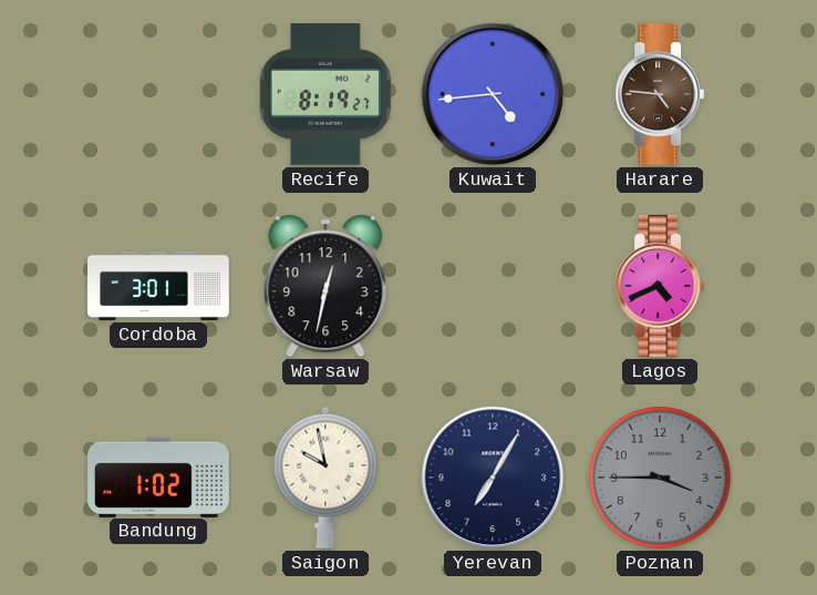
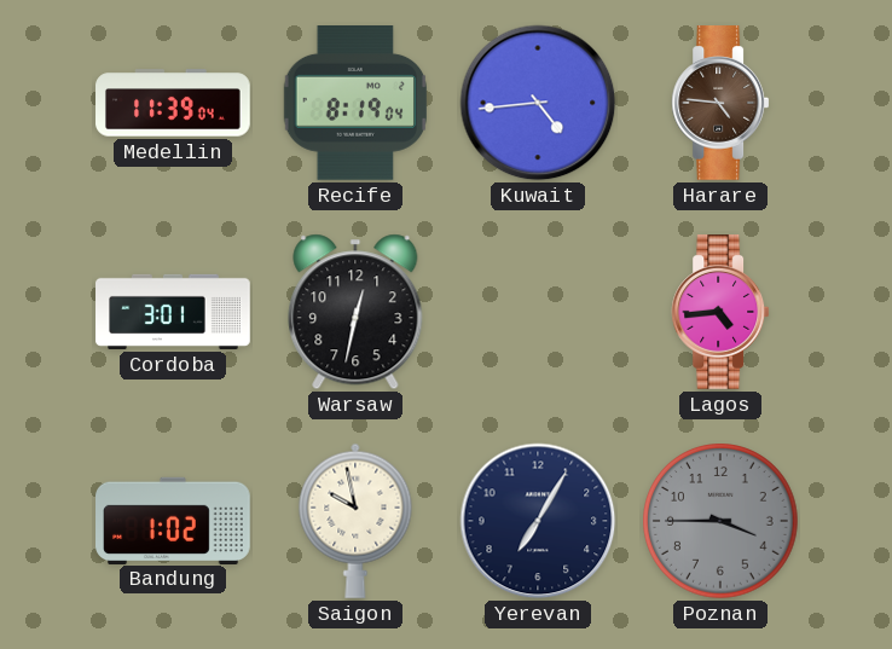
Medellin: none -> 11:39 (173, 103)
Recife: 8:19:27 -> 8:19:04 (355, 104)
Lagos: 4:41 -> 4:44 (720, 313)
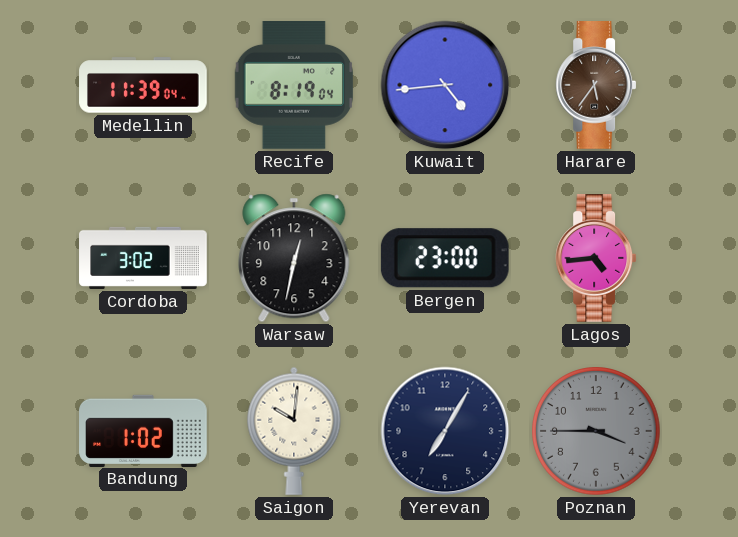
Harare: 4:46 -> 5:36 (596, 86)
Cordoba: 3:01 -> 3:02 (143, 258)
Bergen: none -> 23:00 (445, 258)
Saigon: 9:58 -> 10:01 (294, 431)
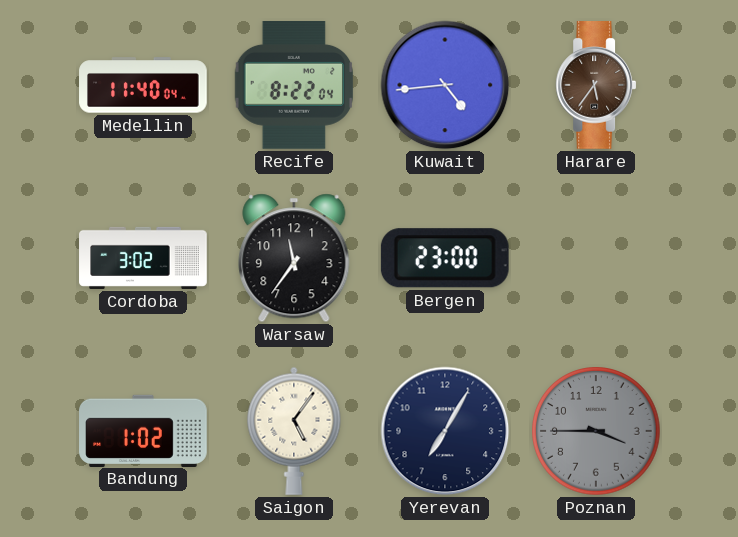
Medellin: 11:39 -> 11:40 (143, 85)
Recife: 8:19 -> 8:22 (294, 86)
Warsaw: 12:32 -> 11:36 (294, 258)
Lagos: 4:44 -> none (596, 259)
Saigon: 10:01 -> 5:06 (294, 431)
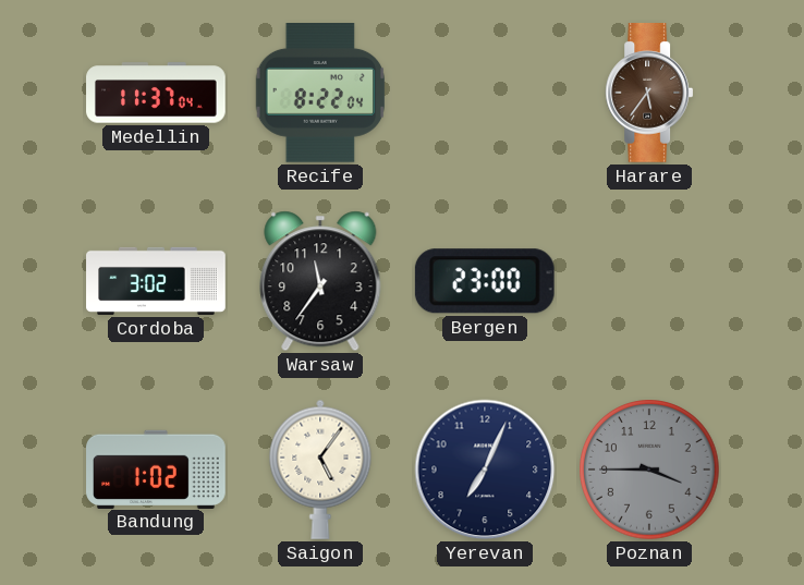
Medellin: 11:40 -> 11:37 (156, 93)
Kuwait: 4:44 -> none (445, 85)
Yerevan: 7:05 -> 7:04 (485, 470)
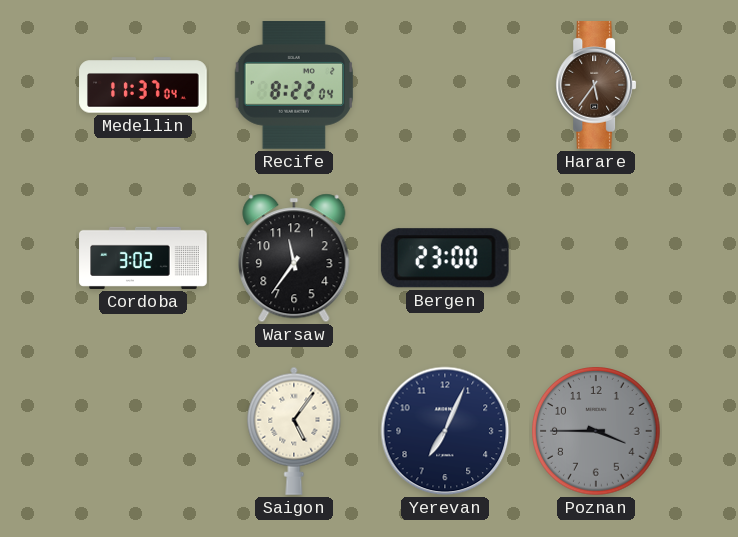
Bandung: 1:02 -> none (156, 468)
